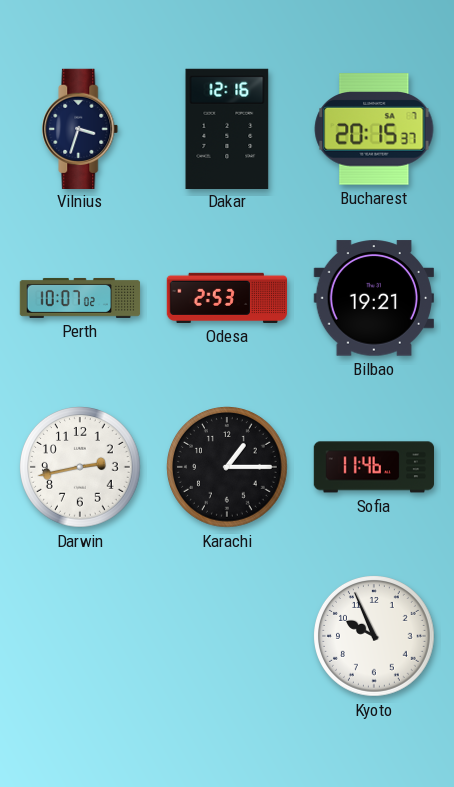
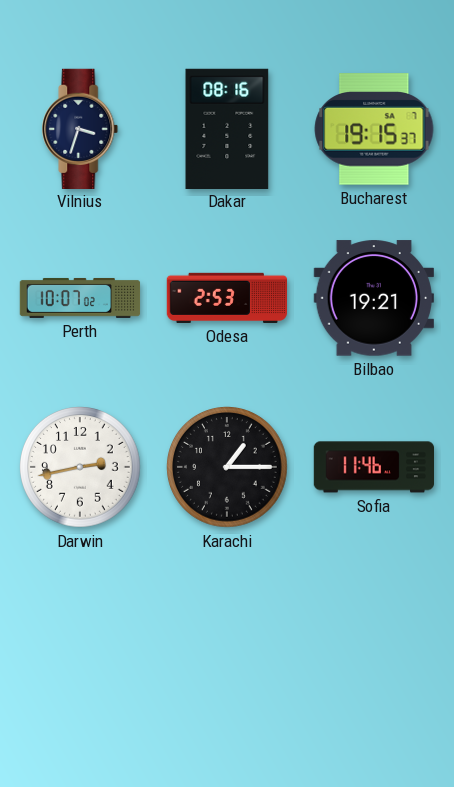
Dakar: 12:16 -> 08:16 (227, 128)
Bucharest: 20:15 -> 19:15 (374, 129)
Kyoto: 9:56 -> none (375, 637)
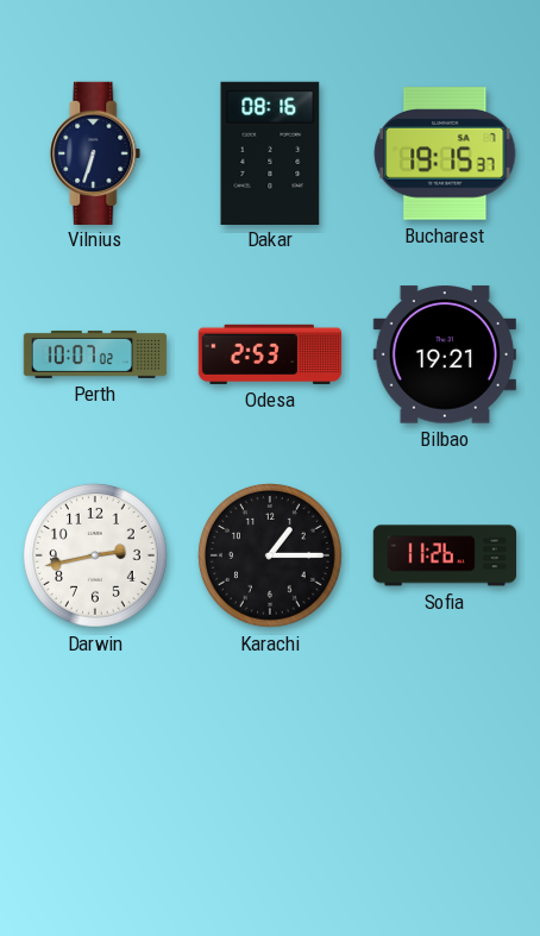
Vilnius: 3:33 -> 6:33 (95, 152)
Sofia: 11:46 -> 11:26 (444, 555)
